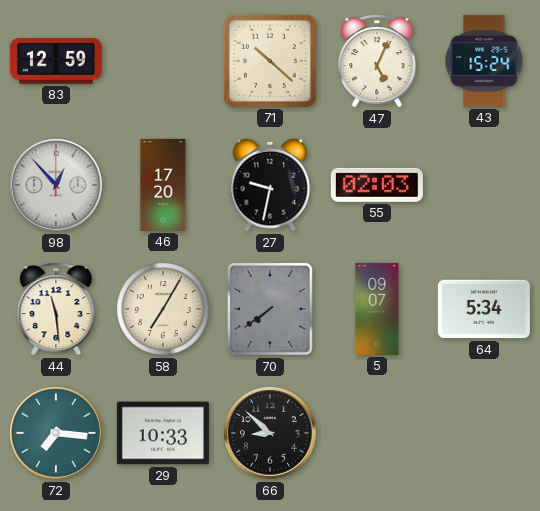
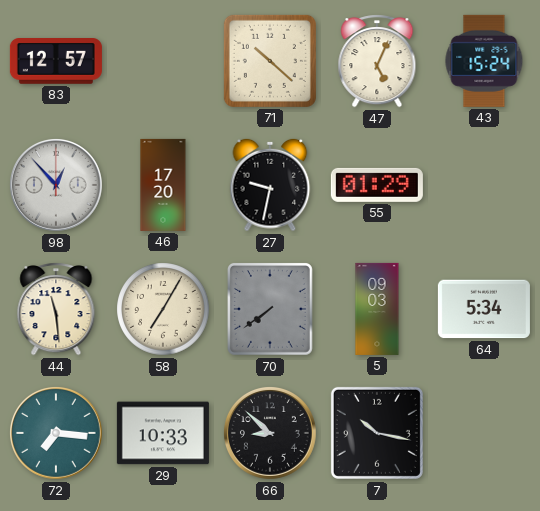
83: 12:59 -> 12:57 (56, 62)
55: 02:03 -> 01:29 (377, 185)
5: 09:07 -> 09:03 (377, 309)
7: none -> 10:17 (377, 433)
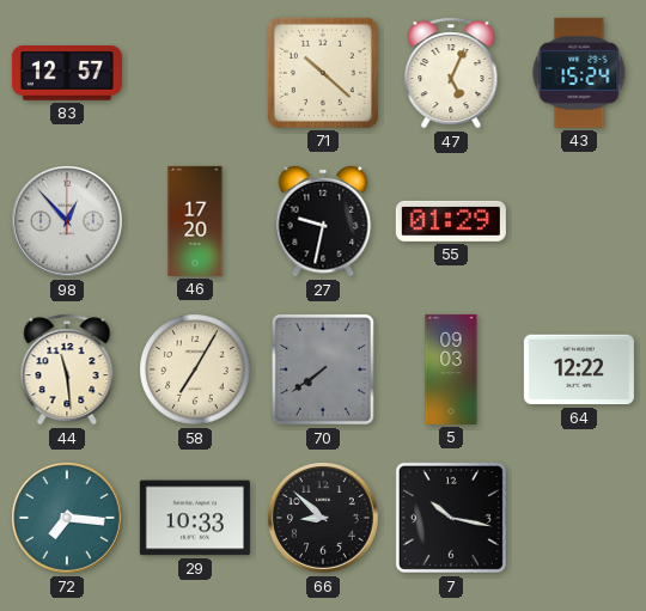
64: 5:34 -> 12:22 (579, 369)
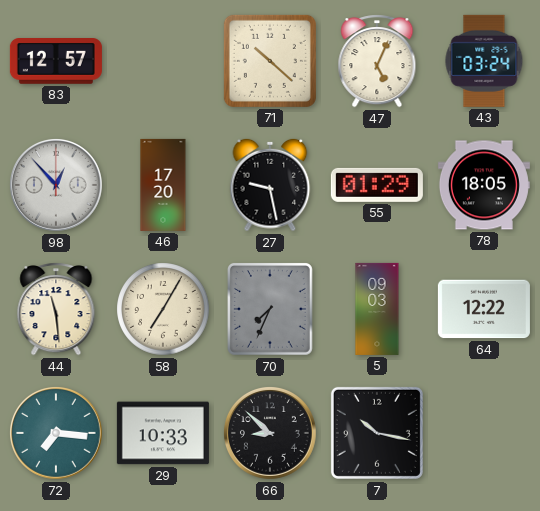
43: 15:24 -> 03:24 (484, 61)
27: 9:32 -> 9:28 (270, 185)
78: none -> 18:05 (484, 185)
70: 7:39 -> 7:34 (270, 309)
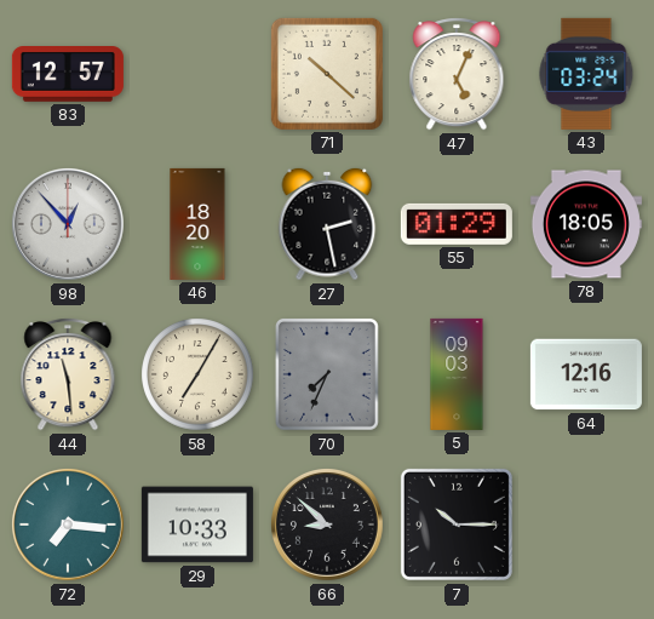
46: 17:20 -> 18:20 (197, 224)
27: 9:28 -> 2:28 (327, 224)
64: 12:22 -> 12:16 (586, 374)
7: 10:17 -> 10:15 (457, 525)
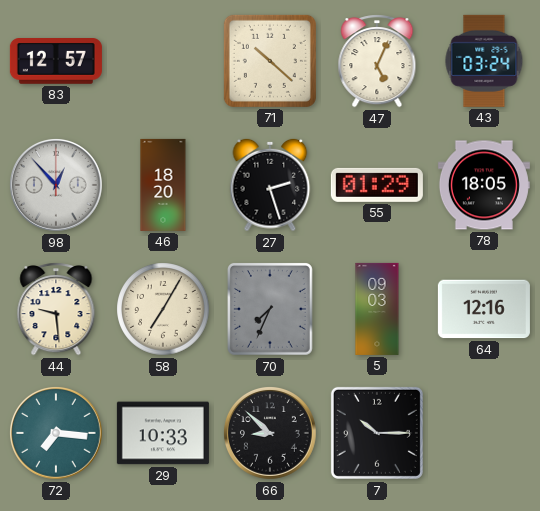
27: 2:28 -> 2:27 (270, 185)
44: 11:29 -> 9:29 (56, 309)
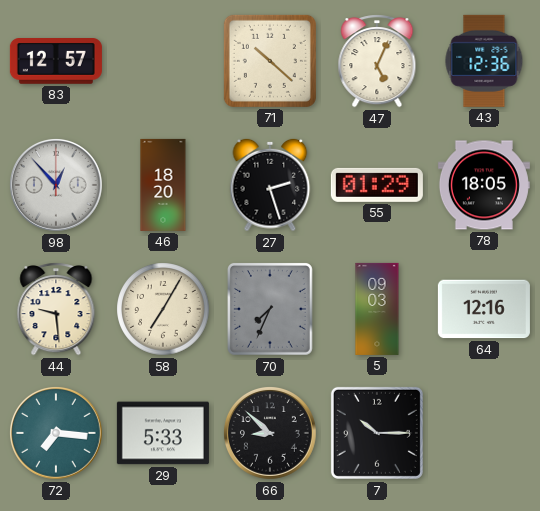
43: 03:24 -> 12:36 (484, 61)
29: 10:33 -> 5:33 (163, 433)
